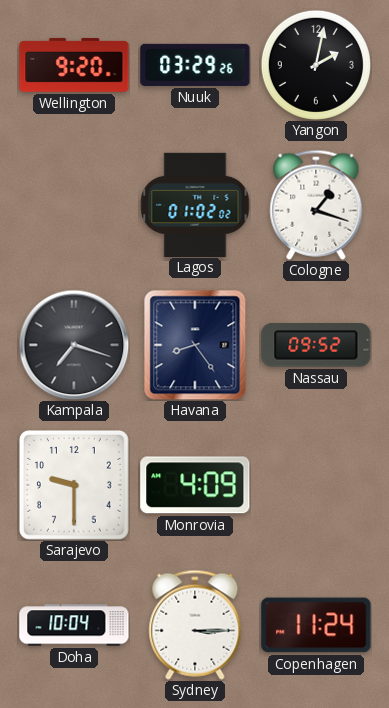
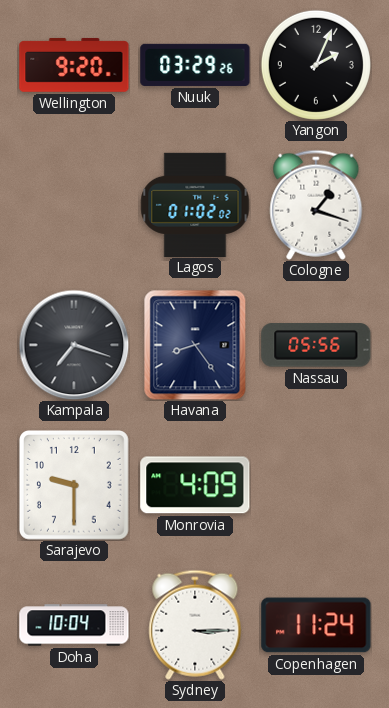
Yangon: 2:02 -> 2:04 (316, 65)
Nassau: 09:52 -> 05:56 (316, 345)
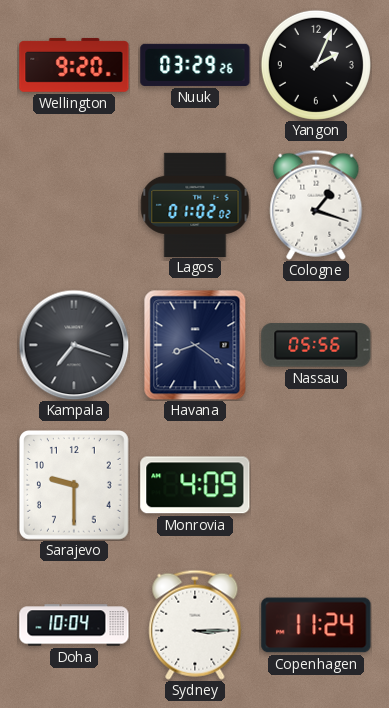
Havana: 8:24 -> 8:21 (195, 345)
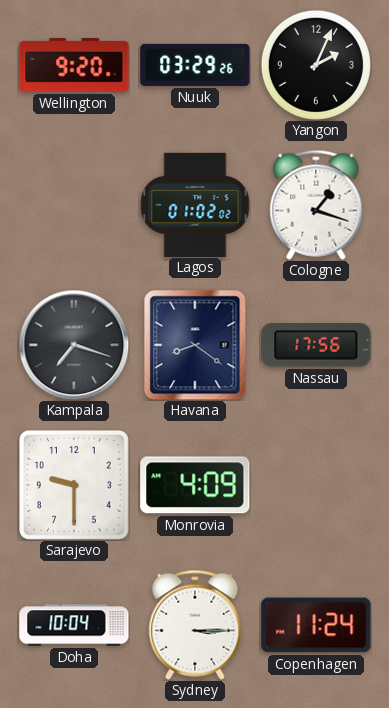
Nassau: 05:56 -> 17:56 (316, 345)
